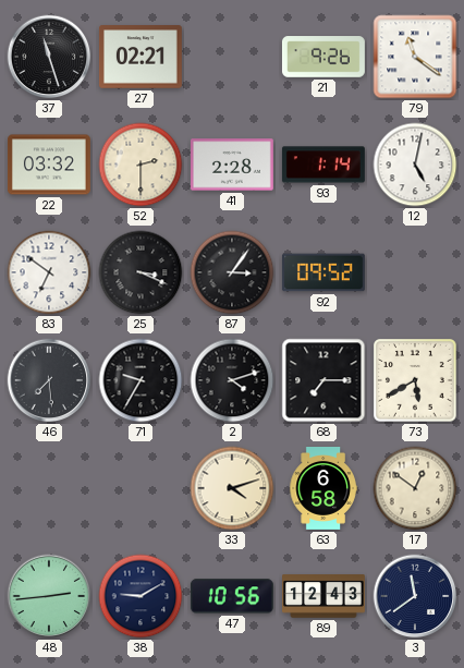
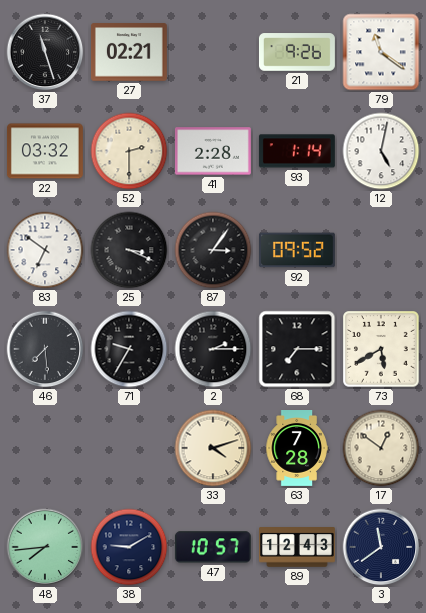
2: 4:12 -> 2:15 (213, 349)
63: 6:58 -> 7:28 (297, 449)
48: 2:44 -> 7:44 (45, 547)
47: 10:56 -> 10:57 (213, 547)
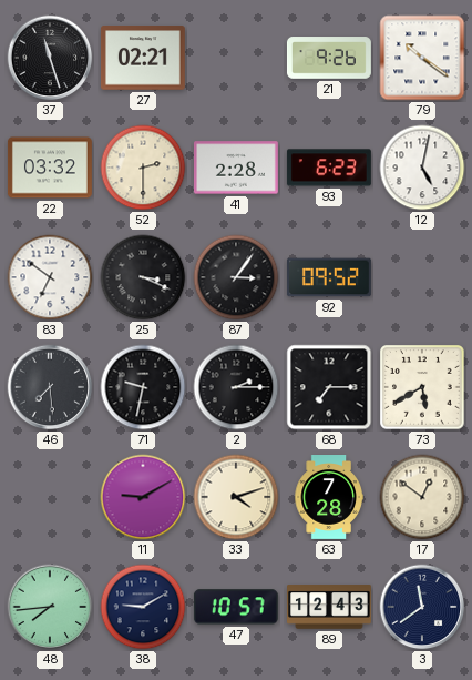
79: 11:21 -> 10:21 (422, 58)
93: 1:14 -> 6:23 (329, 168)
71: 9:35 -> 9:32 (143, 387)
11: none -> 9:10 (143, 497)
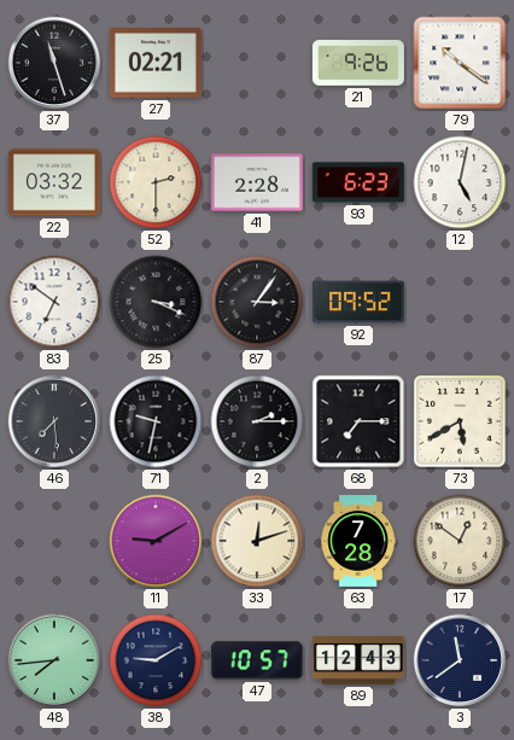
33: 4:12 -> 12:12 (257, 541)
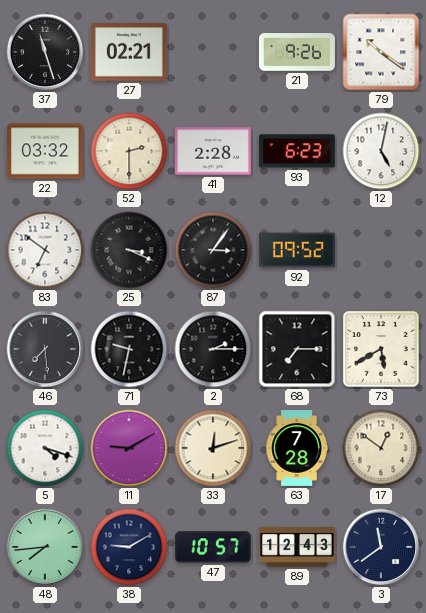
5: none -> 4:18 (45, 448)
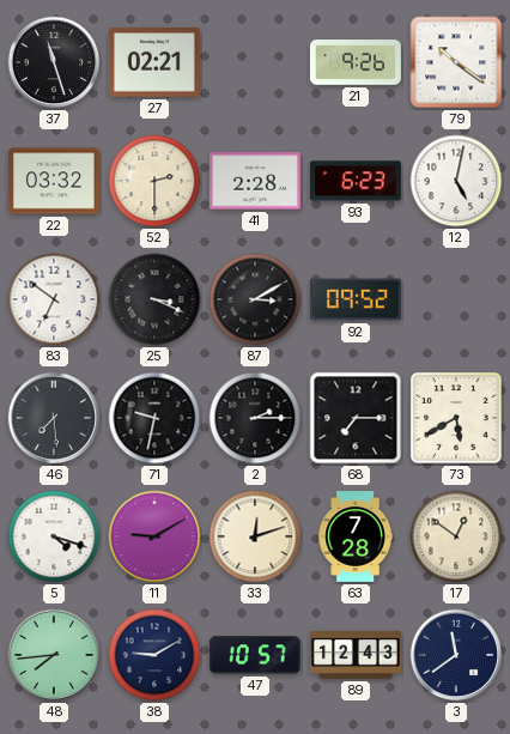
87: 3:06 -> 3:10 (255, 299)
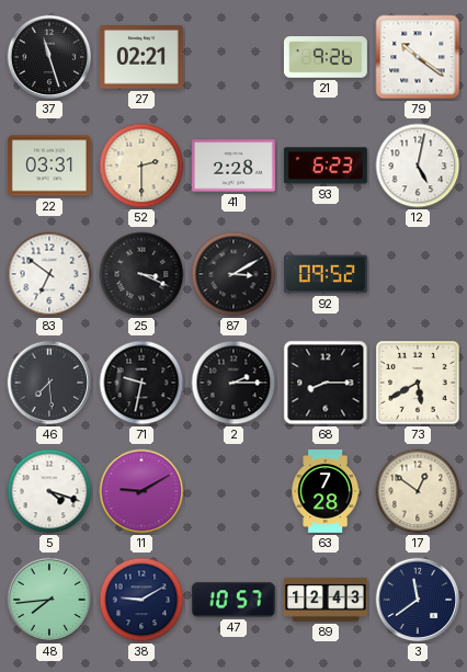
22: 03:32 -> 03:31 (49, 166)
68: 7:15 -> 8:15 (326, 383)
33: 12:12 -> none (255, 536)
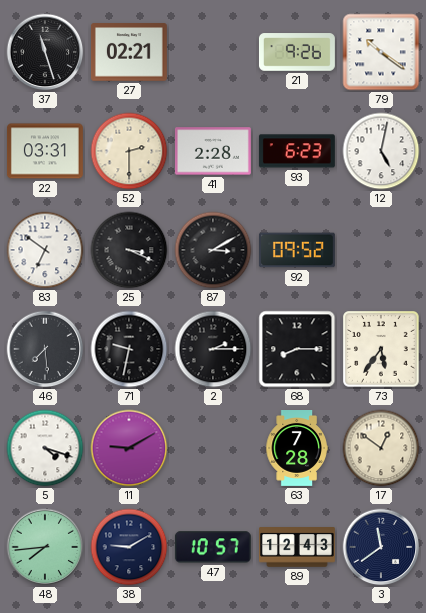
73: 5:40 -> 5:36 (382, 350)
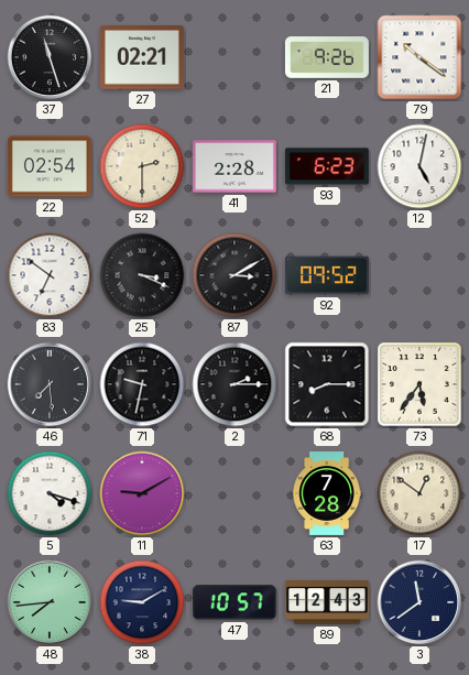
22: 03:31 -> 02:54 (50, 166)
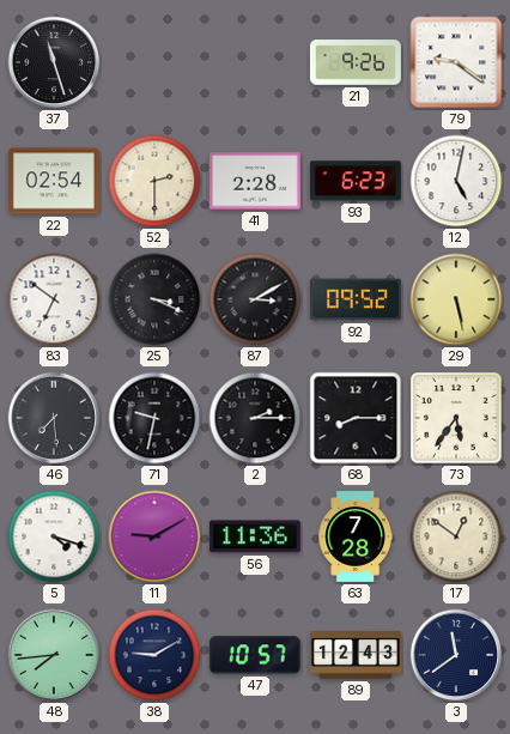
27: 02:21 -> none (142, 57)
79: 10:21 -> 9:21 (456, 62)
29: none -> 5:28 (456, 299)
56: none -> 11:36 (255, 536)
